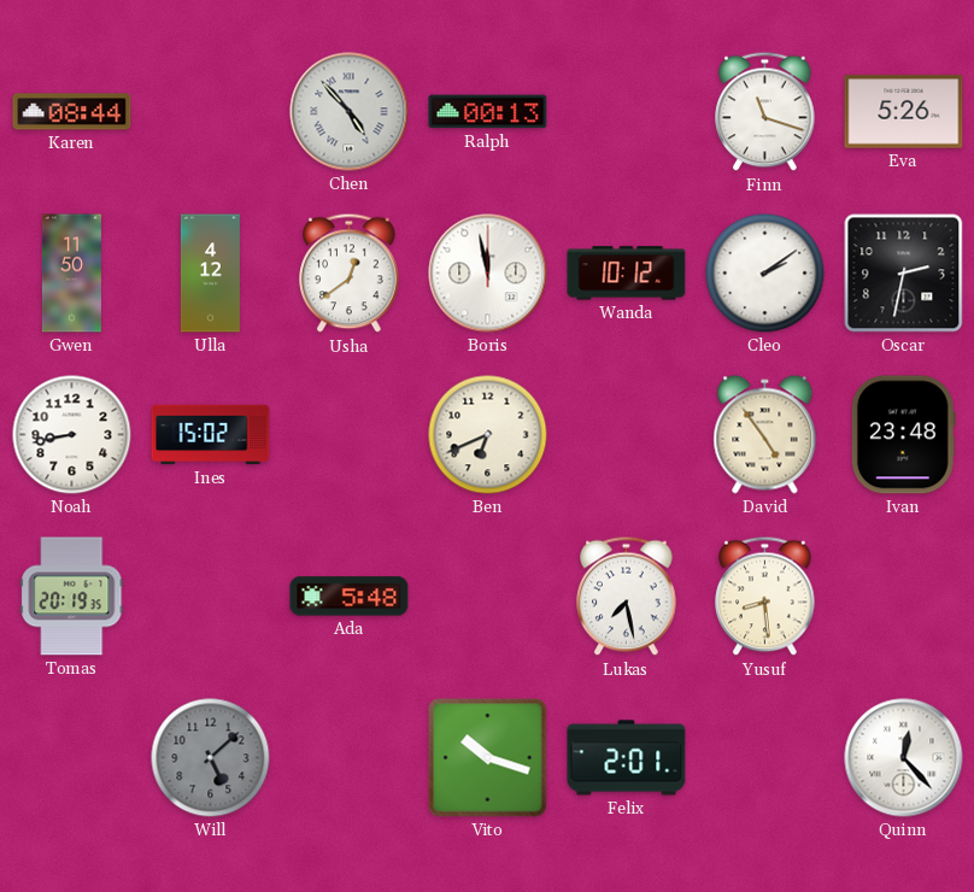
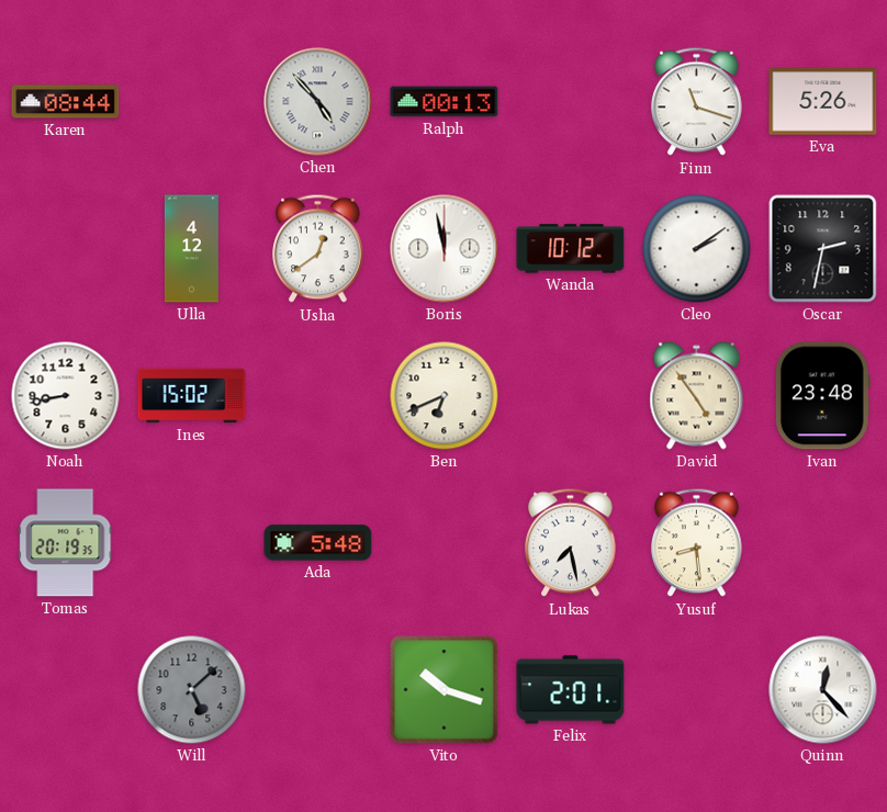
Gwen: 11:50 -> none (71, 274)
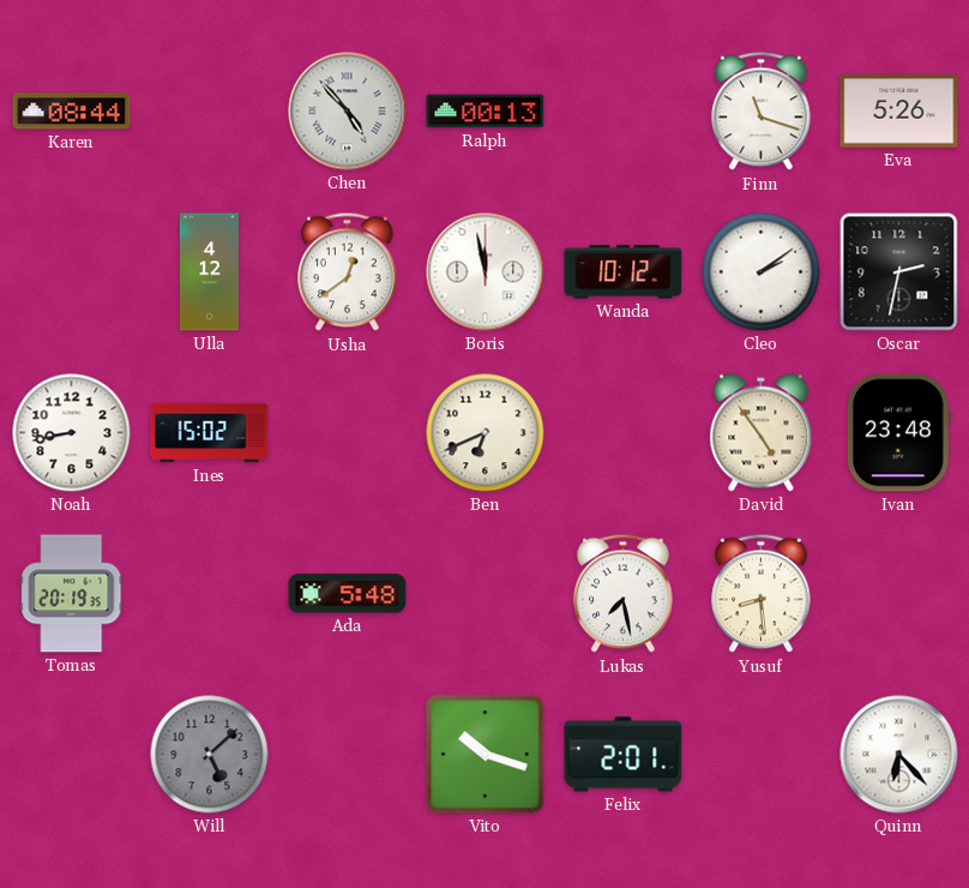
Quinn: 12:23 -> 6:23 (899, 755)
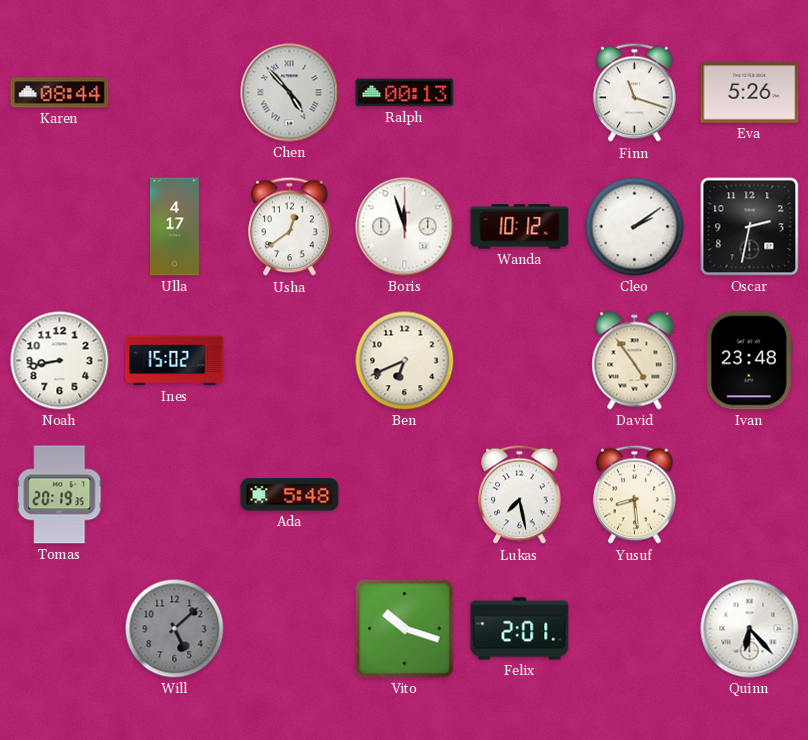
Ulla: 4:12 -> 4:17 (174, 227)
Boris: 11:58 -> 11:57 (405, 227)
